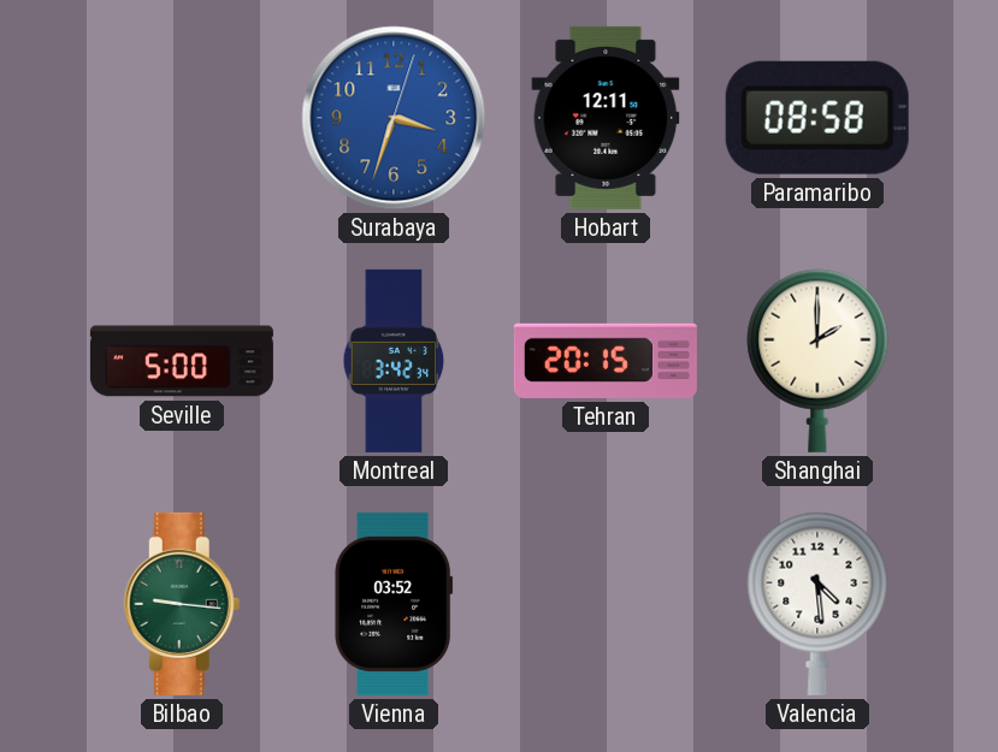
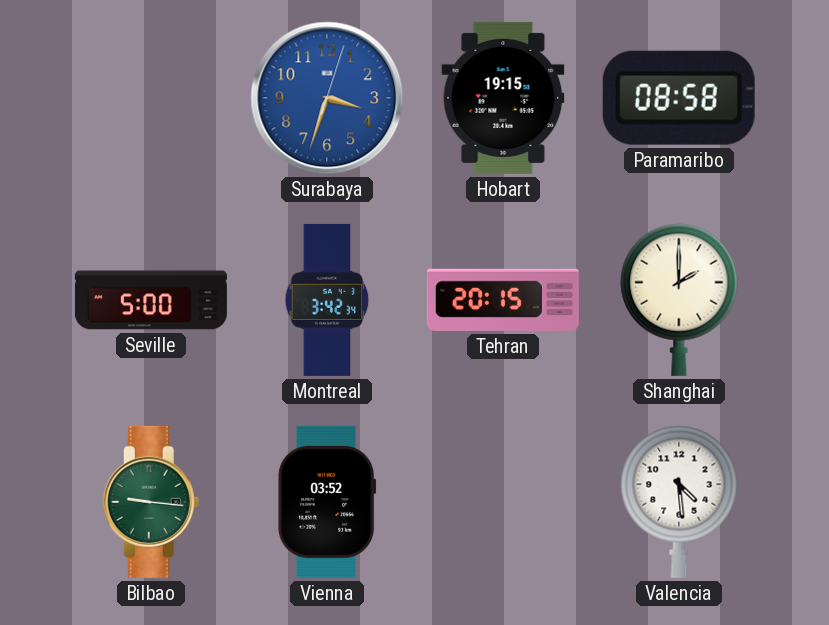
Hobart: 12:11 -> 19:15 (503, 98)
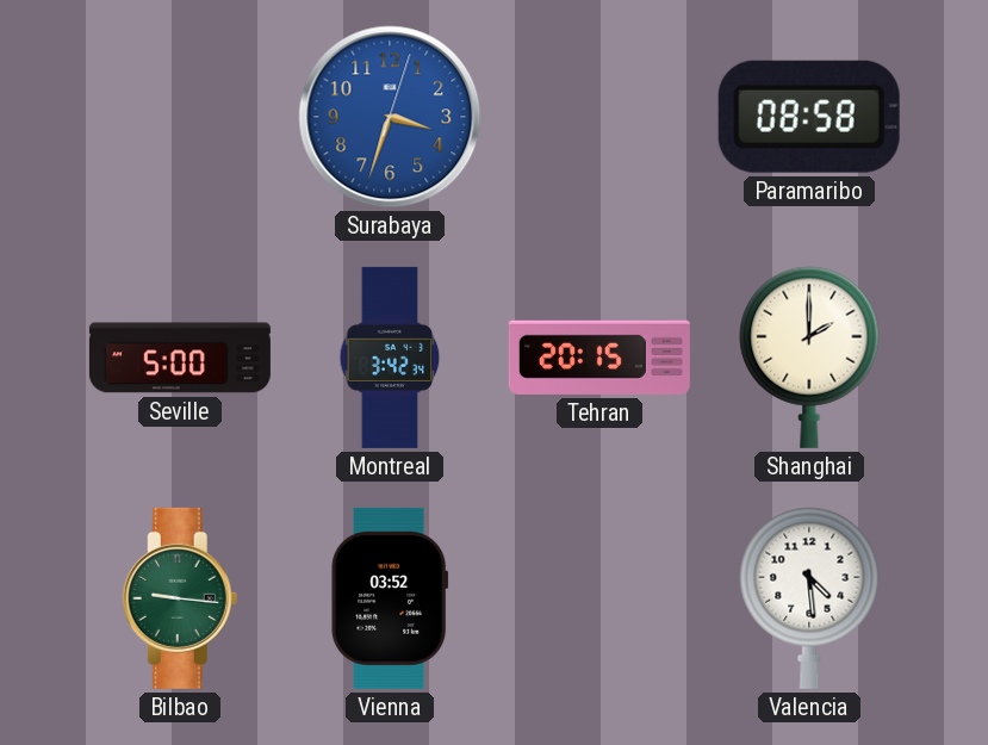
Hobart: 19:15 -> none (503, 98)
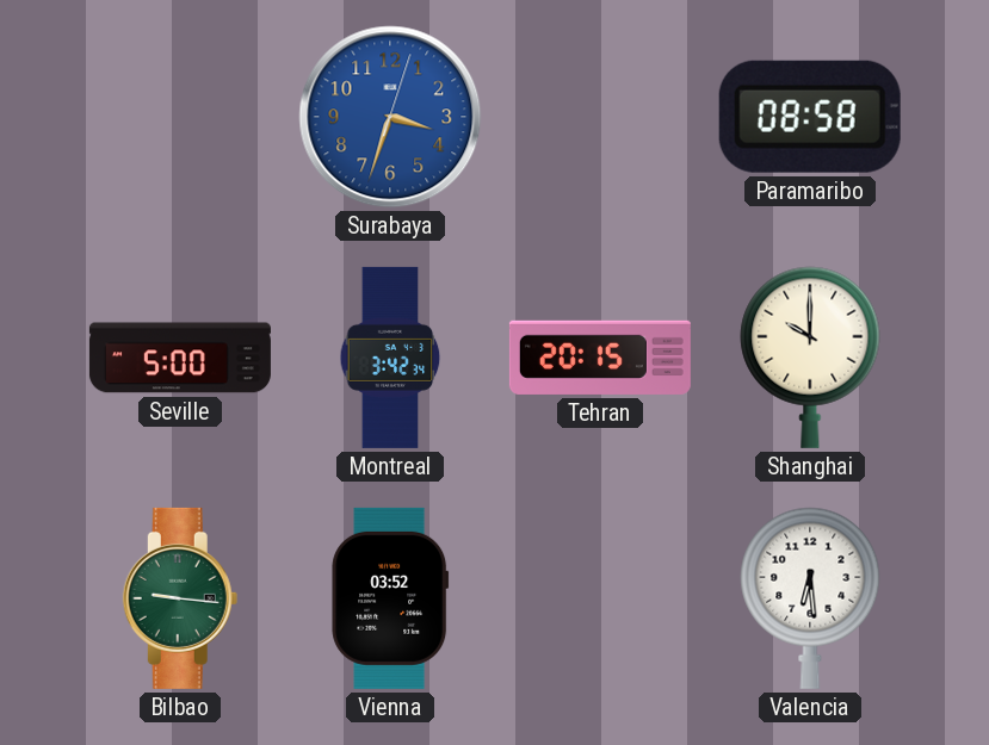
Shanghai: 2:00 -> 10:00 (810, 358)
Valencia: 4:29 -> 6:29 (810, 598)
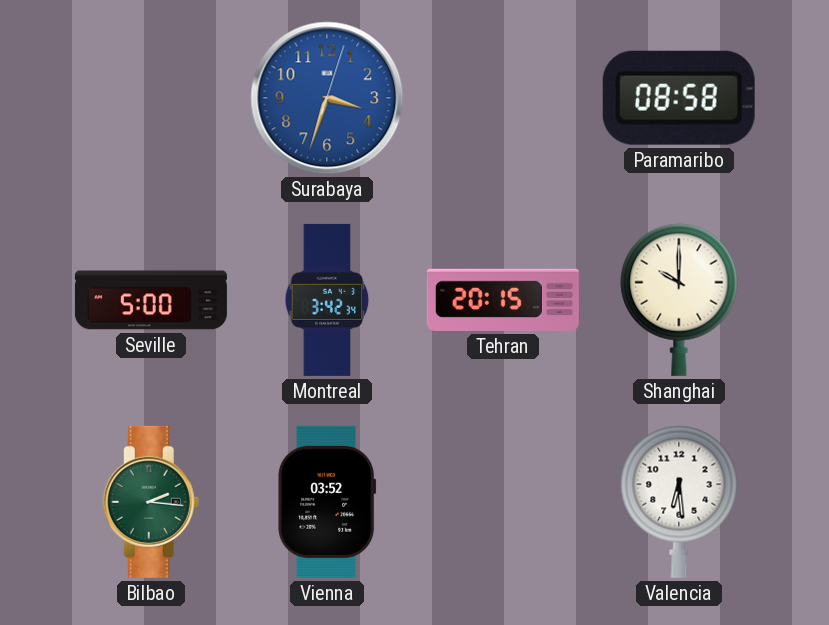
Bilbao: 9:16 -> 2:16 (151, 502)
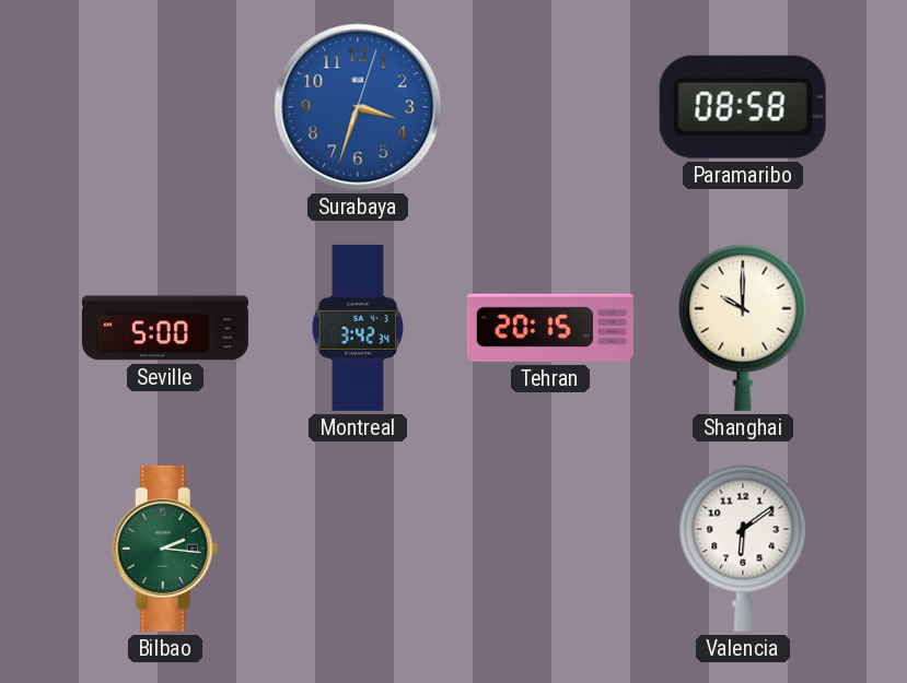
Vienna: 03:52 -> none (327, 502)
Valencia: 6:29 -> 6:09 (743, 549)
